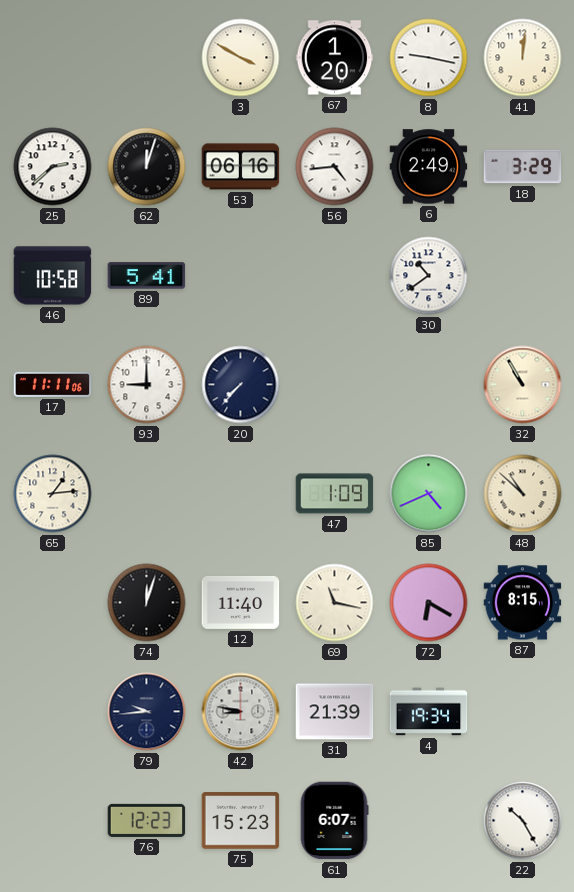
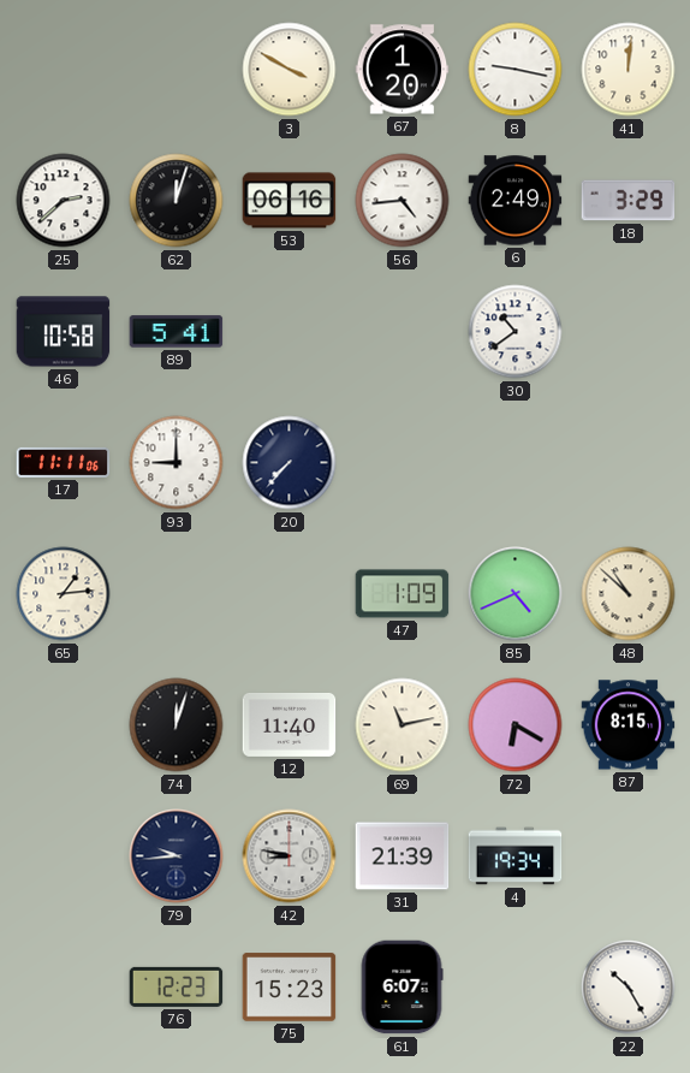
32: 10:55 -> none (523, 385)
69: 11:17 -> 11:13 (403, 725)
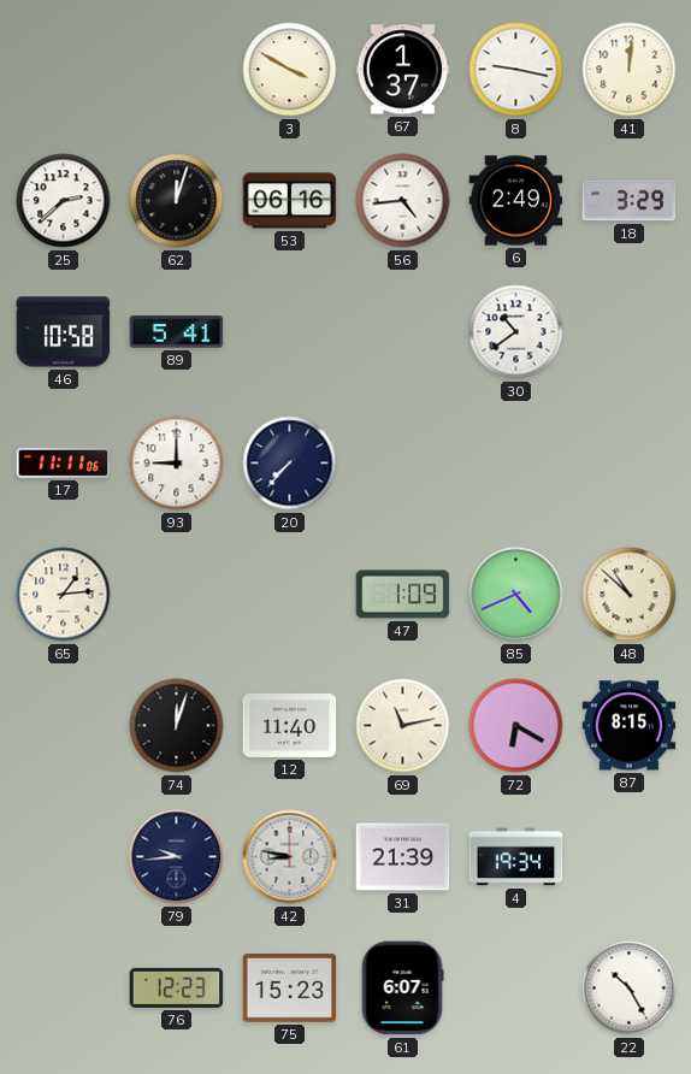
67: 1:20 -> 1:37 (403, 70)
